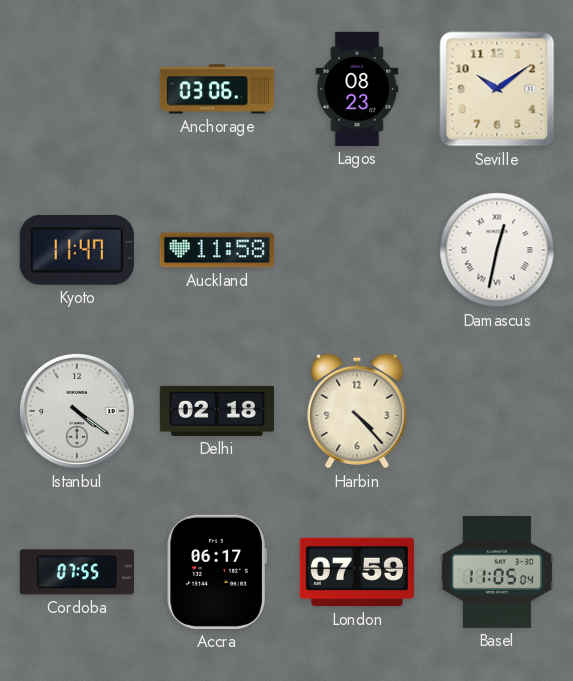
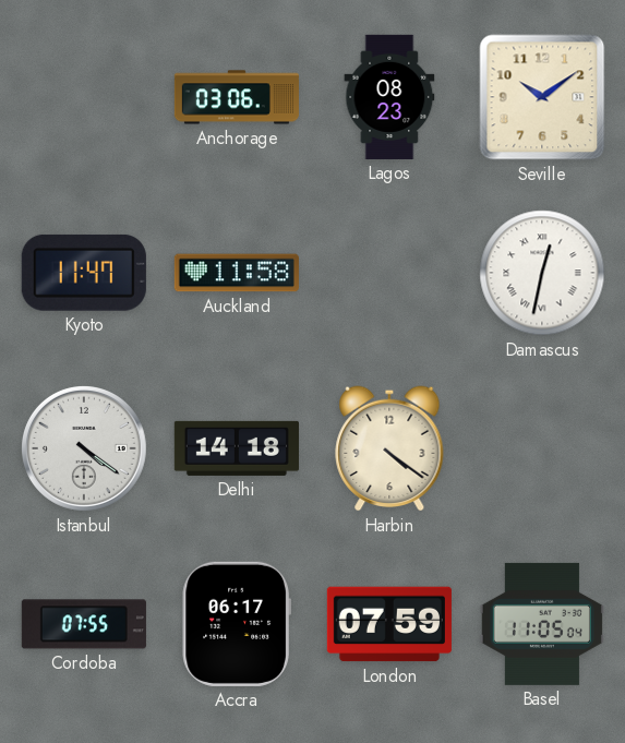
Delhi: 02:18 -> 14:18 (237, 448)
Harbin: 4:23 -> 4:21 (389, 448)
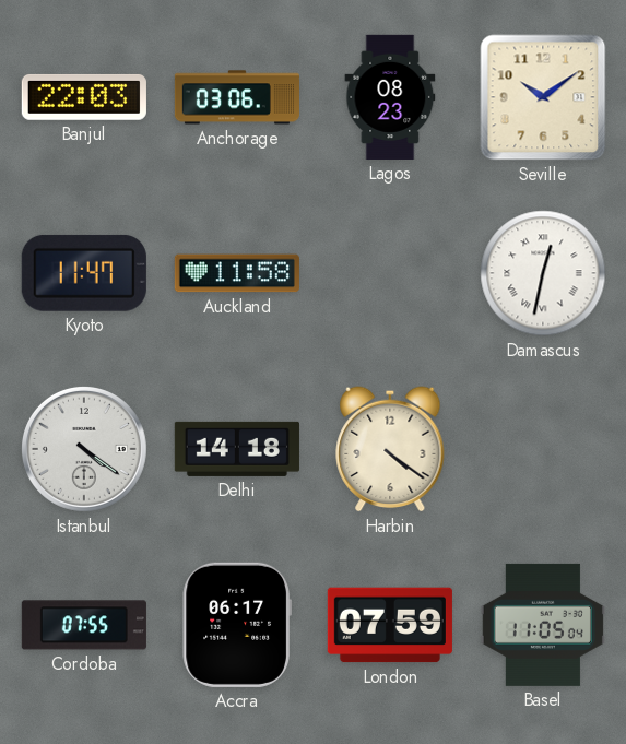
Banjul: none -> 22:03 (84, 97)
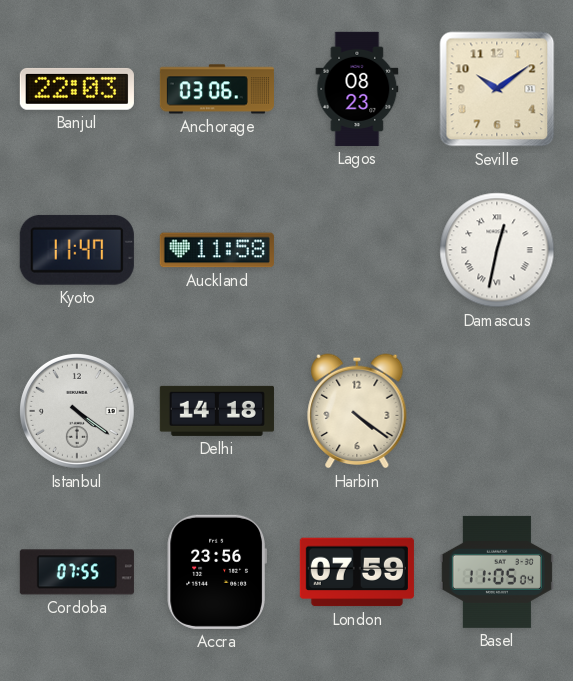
Accra: 06:17 -> 23:56 (217, 572)
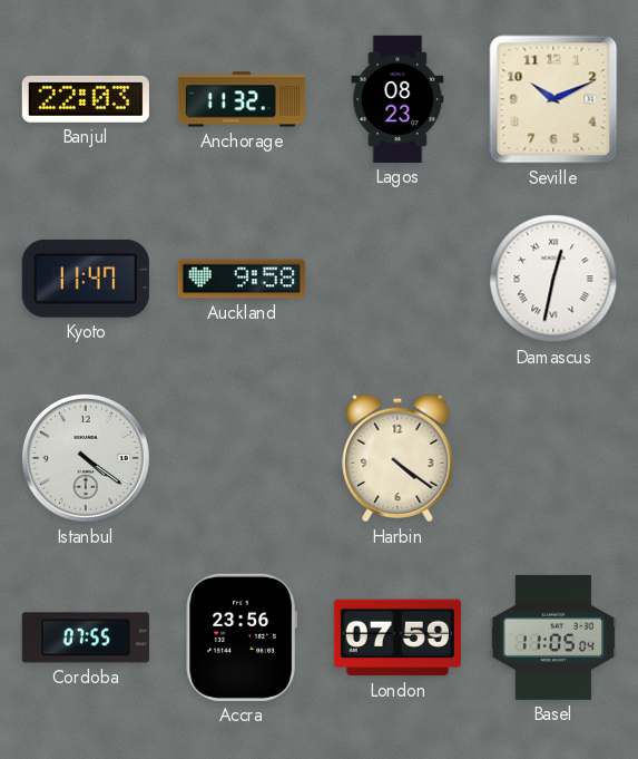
Anchorage: 03:06 -> 11:32 (242, 99)
Seville: 10:09 -> 10:11 (553, 99)
Auckland: 11:58 -> 9:58 (242, 279)
Delhi: 14:18 -> none (217, 411)
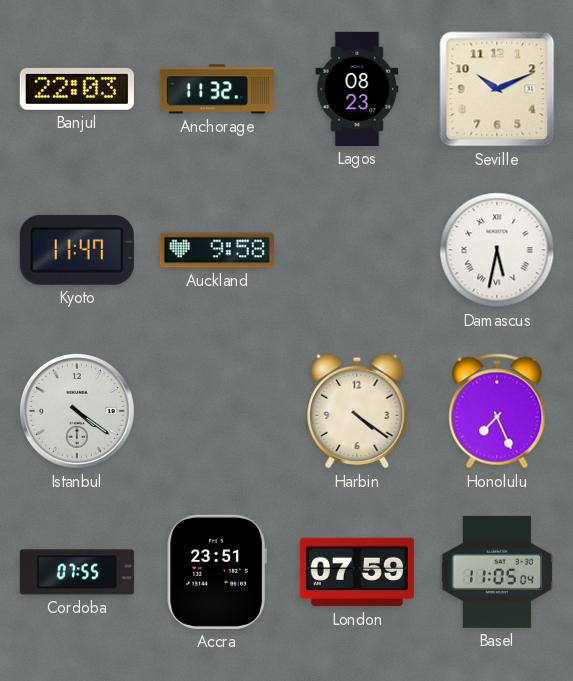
Damascus: 12:32 -> 5:32 (497, 250)
Honolulu: none -> 7:26 (497, 411)
Accra: 23:56 -> 23:51 (217, 572)
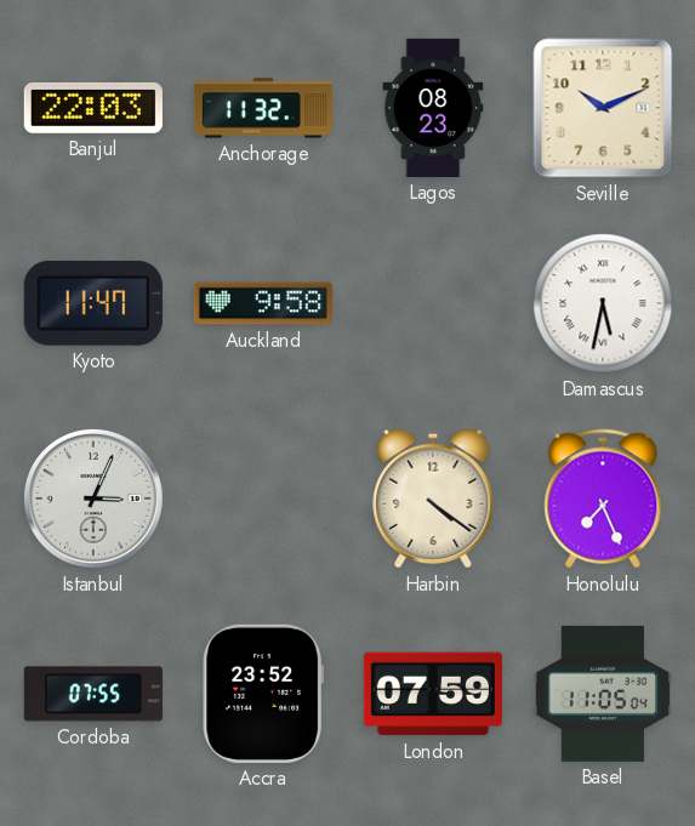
Istanbul: 4:21 -> 3:04 (93, 499)
Accra: 23:51 -> 23:52 (263, 694)
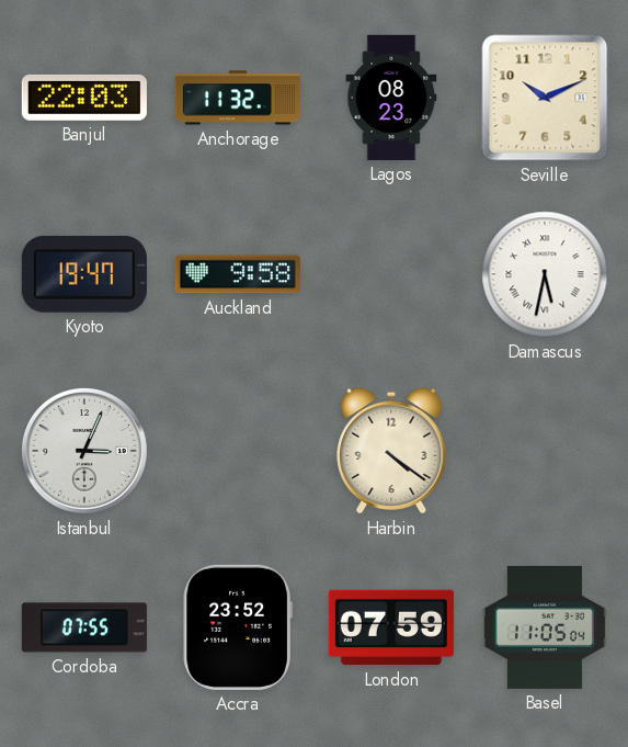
Kyoto: 11:47 -> 19:47 (84, 274)
Honolulu: 7:26 -> none (603, 499)
